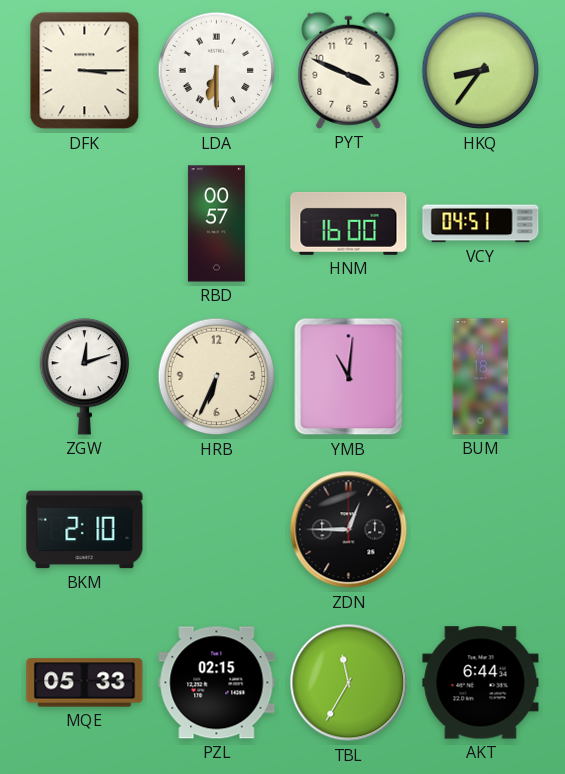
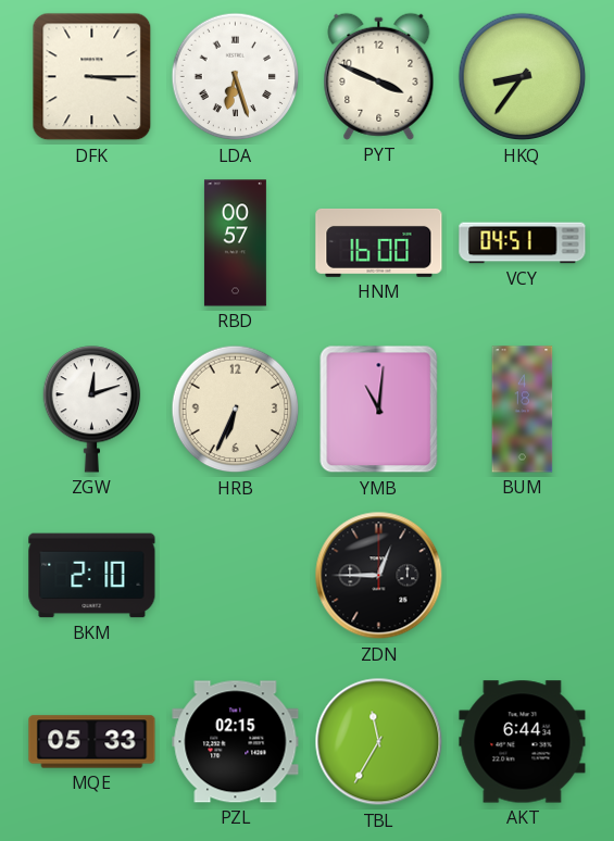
LDA: 6:30 -> 6:27 (236, 77)
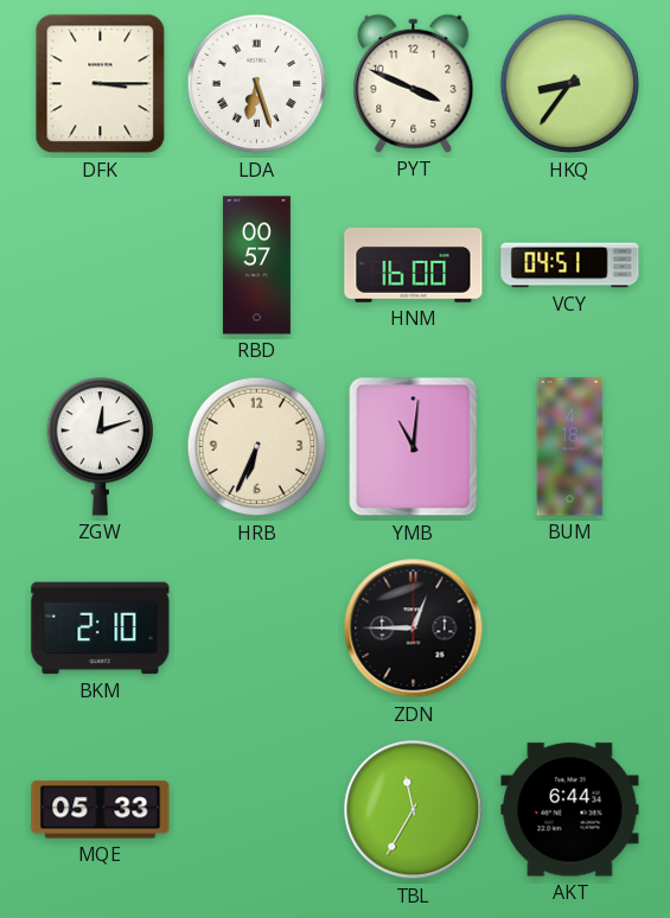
PZL: 02:15 -> none (236, 742)
